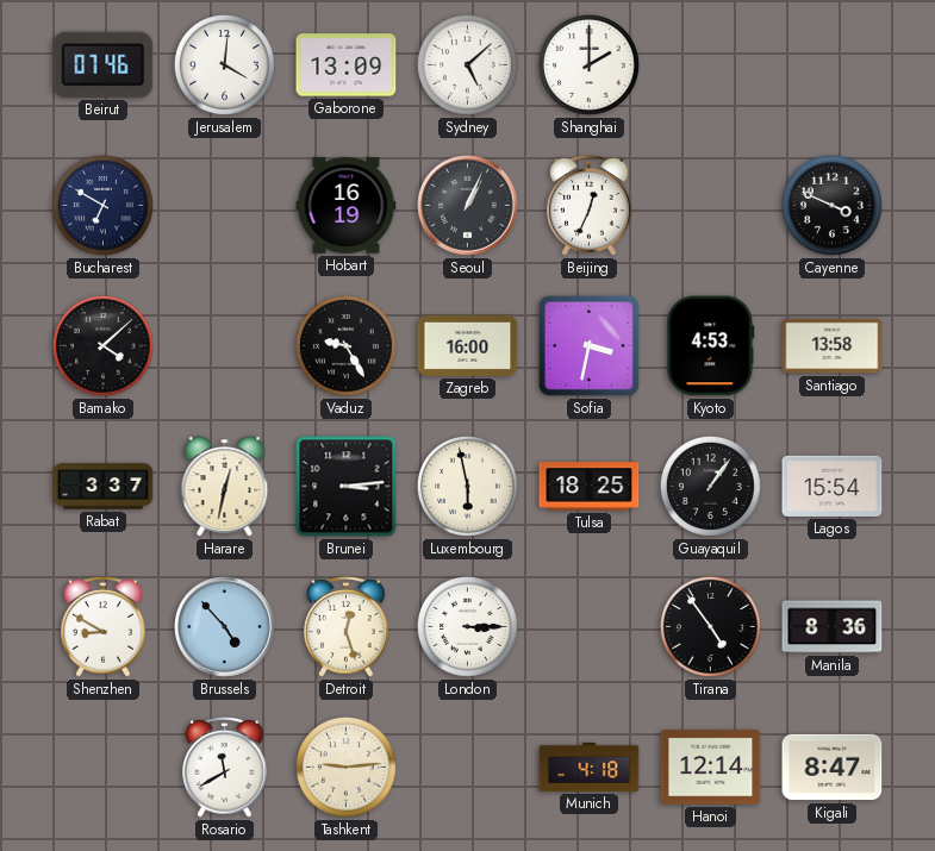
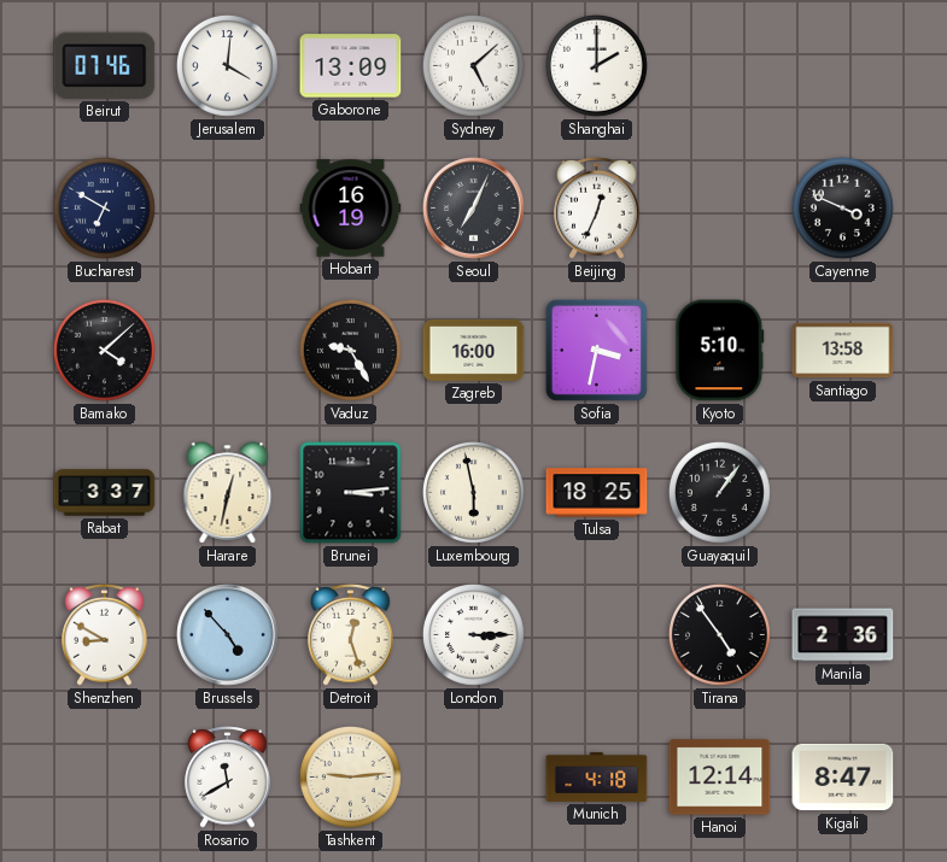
Seoul: 1:04 -> 7:04 (474, 209)
Kyoto: 4:53 -> 5:10 (720, 351)
Lagos: 15:54 -> none (833, 486)
Manila: 8:36 -> 2:36 (843, 635)
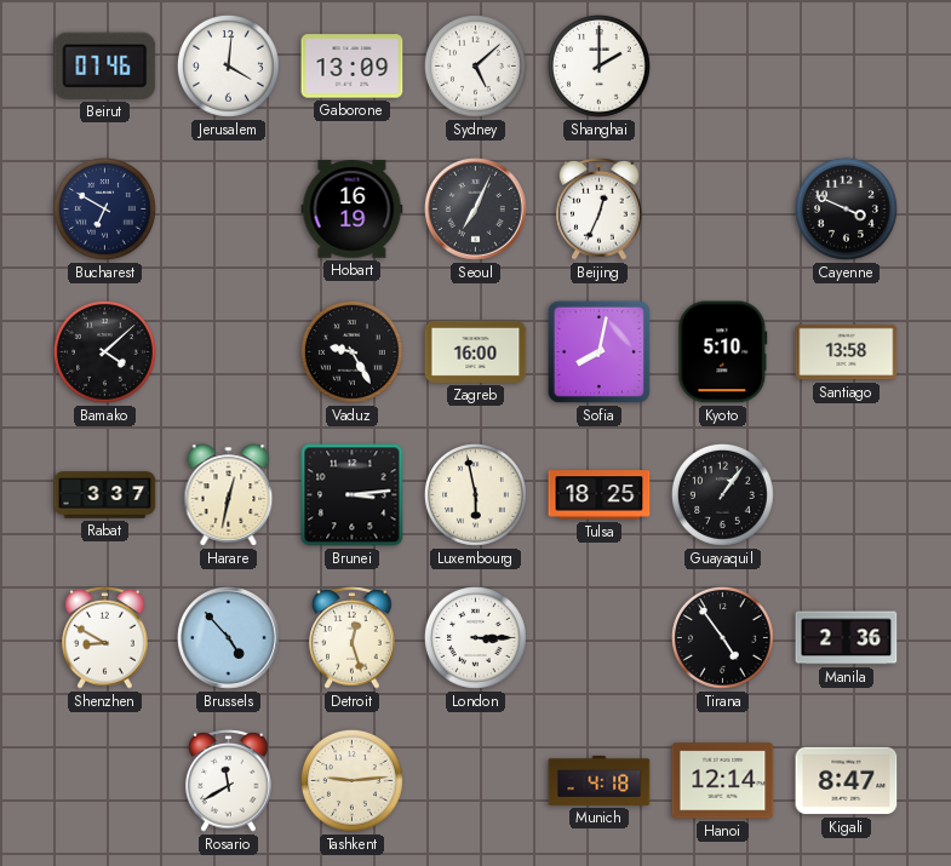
Sofia: 3:32 -> 8:02 (598, 351)
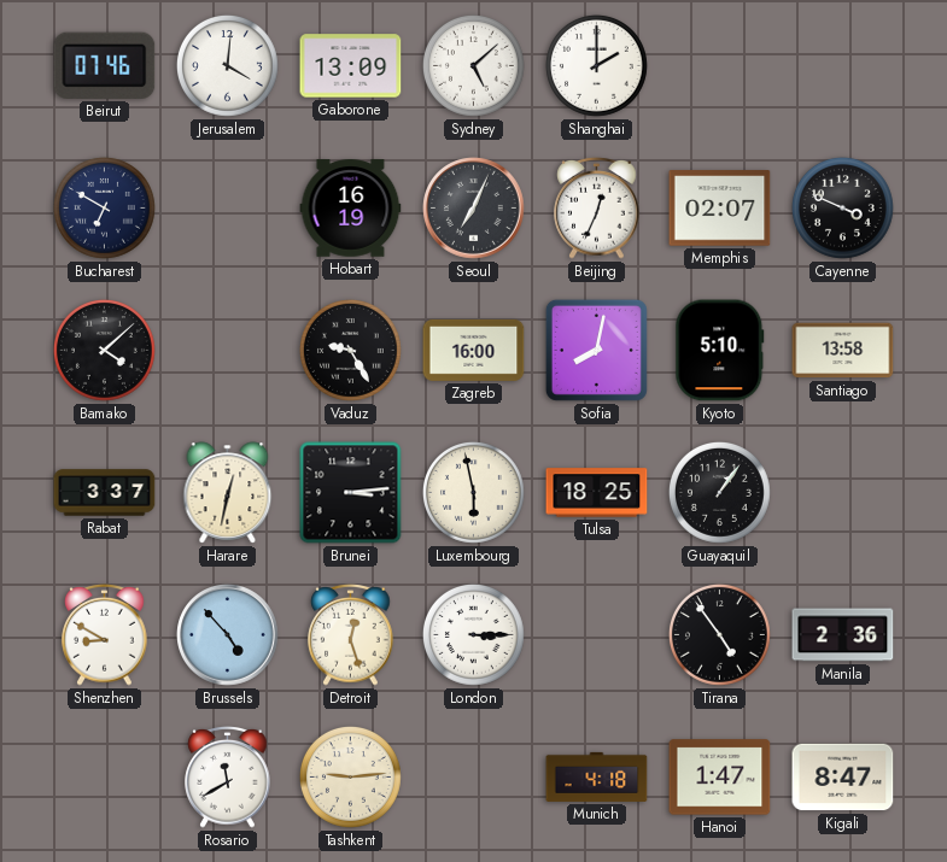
Memphis: none -> 02:07 (720, 209)
Hanoi: 12:14 -> 1:47 (720, 778)
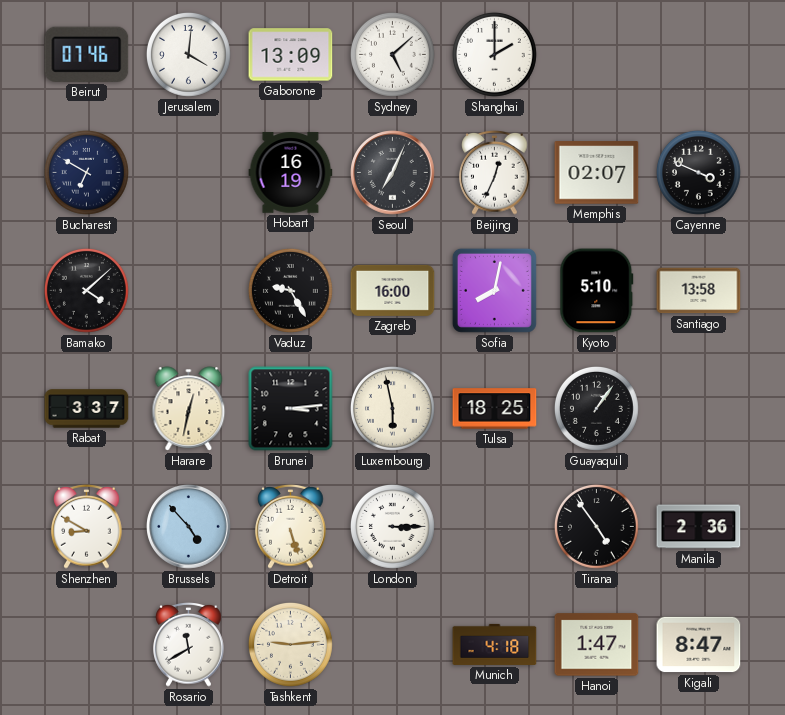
Detroit: 12:27 -> 5:27 (291, 527)
